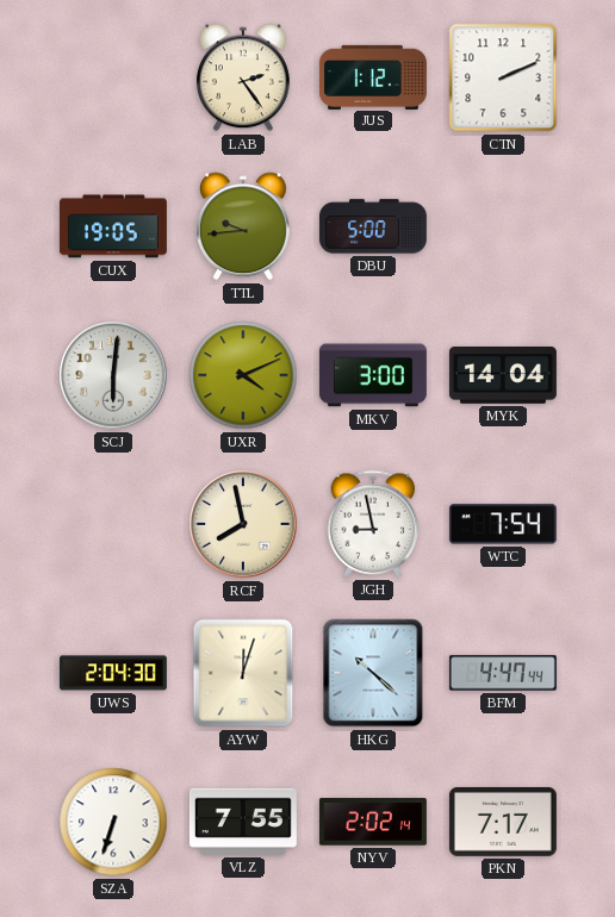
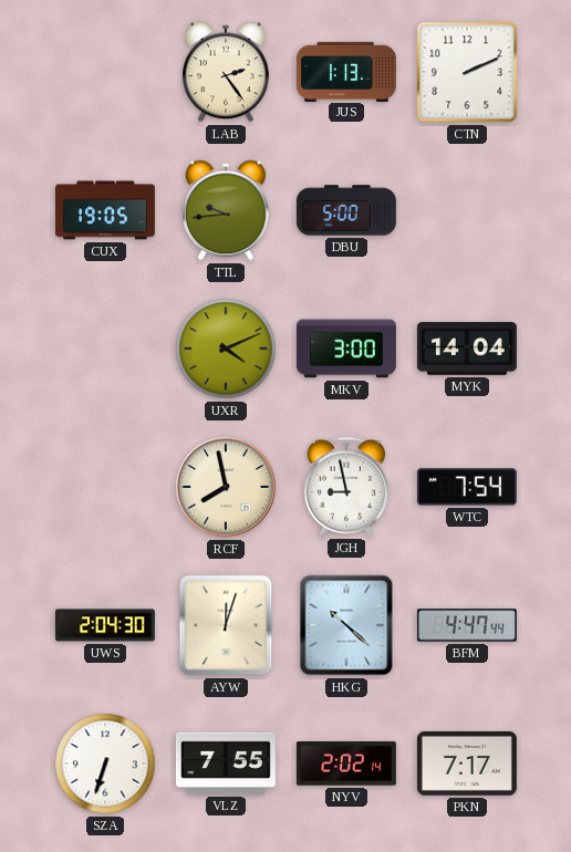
JUS: 1:12 -> 1:13 (346, 71)
SCJ: 6:01 -> none (113, 375)
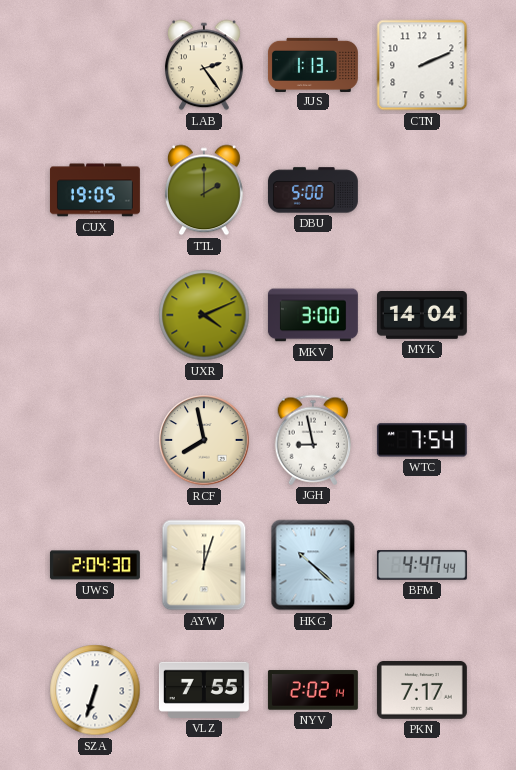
TTL: 9:44 -> 2:00 (204, 190)
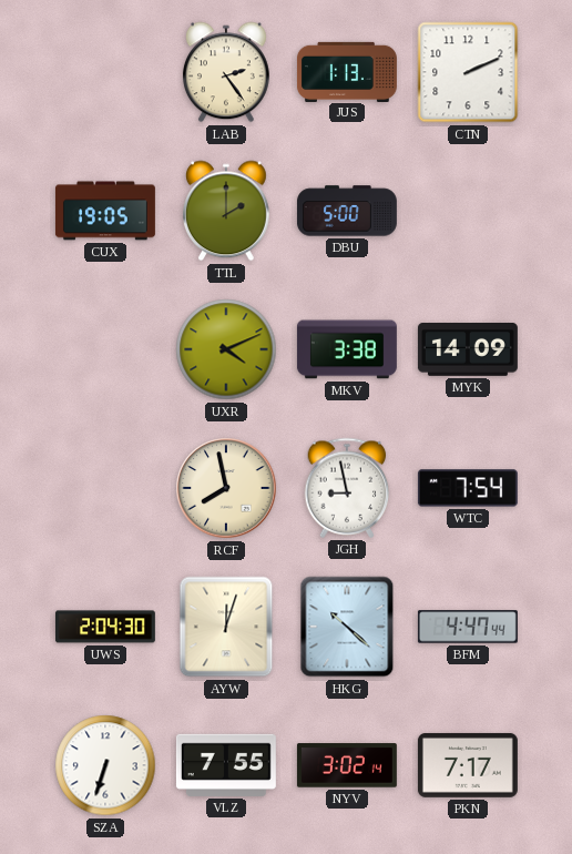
MKV: 3:00 -> 3:38 (347, 349)
MYK: 14:04 -> 14:09 (468, 350)
NYV: 2:02 -> 3:02 (347, 765)
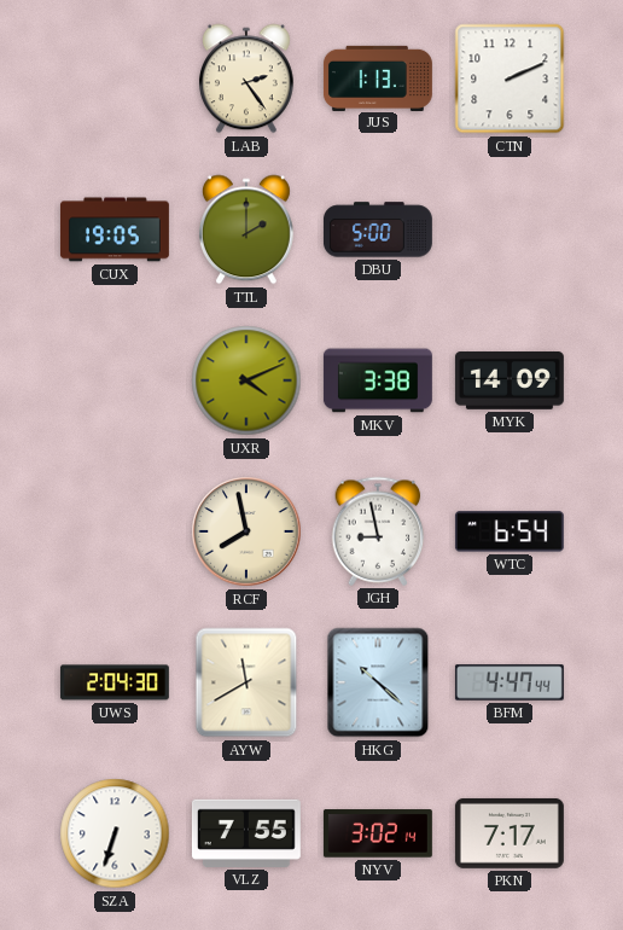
WTC: 7:54 -> 6:54 (510, 531)
AYW: 12:03 -> 11:40 (246, 682)
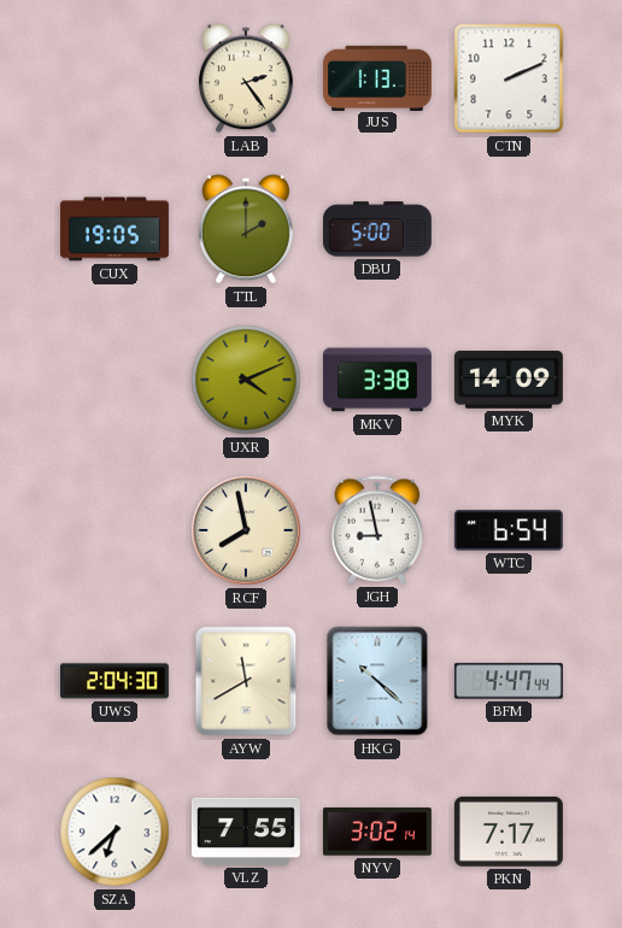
SZA: 6:33 -> 6:38 (115, 832)
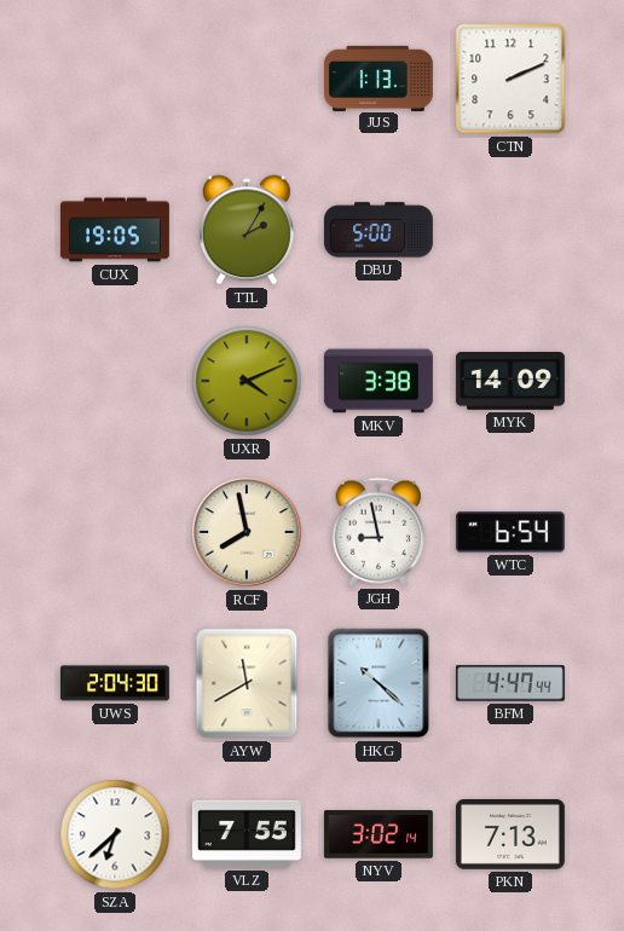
LAB: 2:24 -> none (246, 78)
TTL: 2:00 -> 2:05 (247, 230)
PKN: 7:17 -> 7:13 (510, 834)
